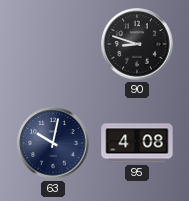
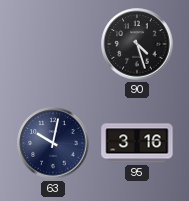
90: 8:48 -> 4:27 (137, 44)
95: 4:08 -> 3:16 (137, 143)
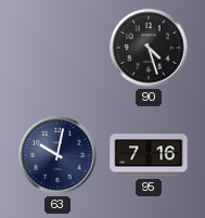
95: 3:16 -> 7:16 (149, 155)
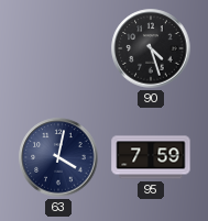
63: 10:02 -> 4:02 (58, 157)
95: 7:16 -> 7:59 (151, 157)
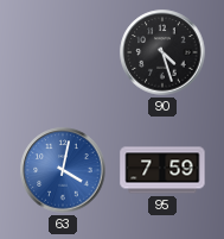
63 dial: navy -> blue (63, 170)
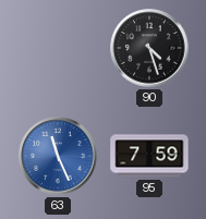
63: 4:02 -> 11:26 (58, 156)
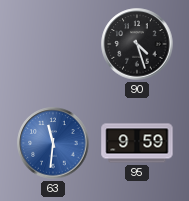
63: 11:26 -> 11:31 (53, 143)
95: 7:59 -> 9:59 (137, 143)
